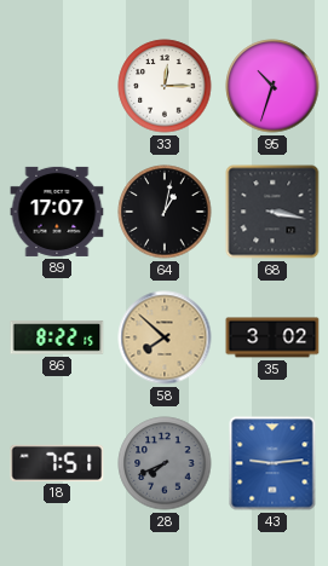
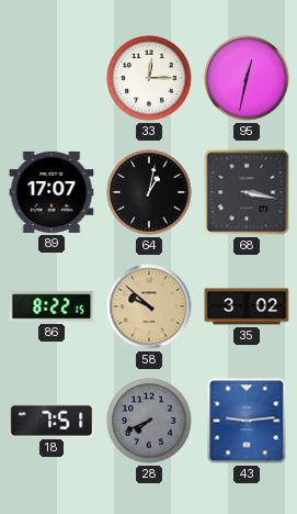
95: 10:33 -> 12:32 (247, 78)
58: 7:52 -> 9:52 (149, 306)
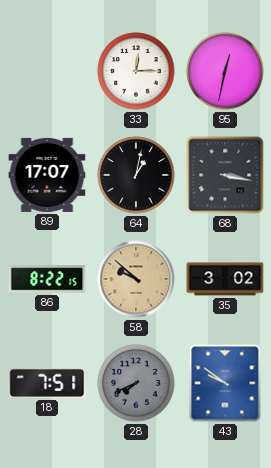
43: 9:14 -> 9:51 (225, 383)
